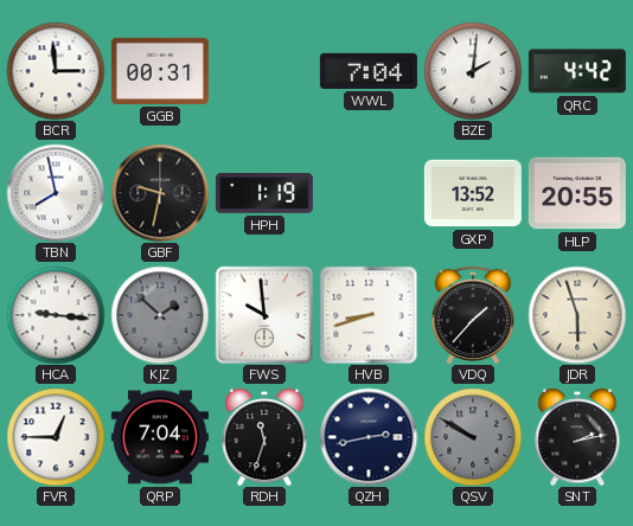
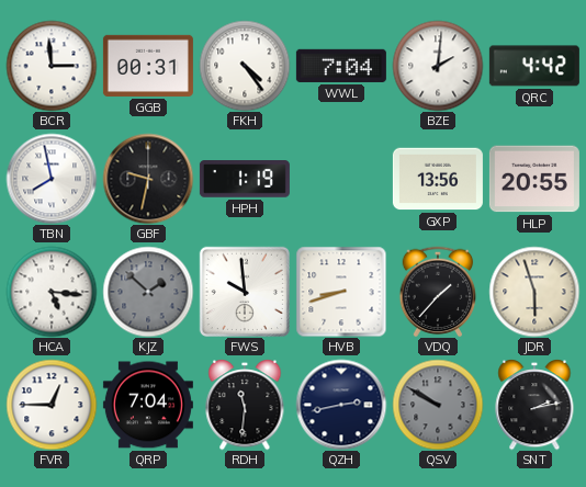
FKH: none -> 4:24 (245, 66)
GXP: 13:52 -> 13:56 (438, 179)
HCA: 9:16 -> 5:16 (52, 292)
RDH: 11:33 -> 11:31 (245, 405)
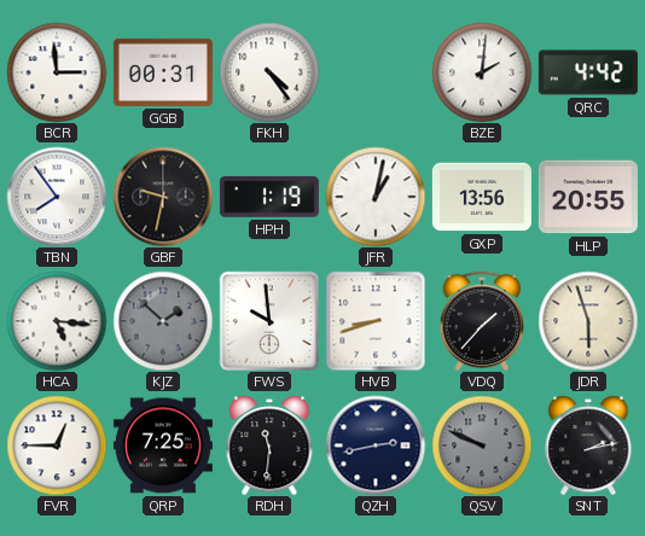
WWL: 7:04 -> none (341, 66)
TBN: 7:58 -> 7:54 (57, 197)
JFR: none -> 1:02 (376, 197)
QRP: 7:04 -> 7:25 (163, 445)
QSV: 9:50 -> 9:49 (482, 445)
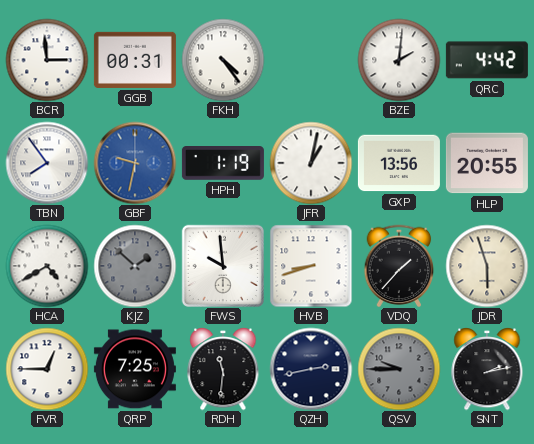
GBF dial: black -> blue (135, 163)
HCA: 5:16 -> 4:40 (47, 266)
QSV: 9:49 -> 9:45 (399, 369)
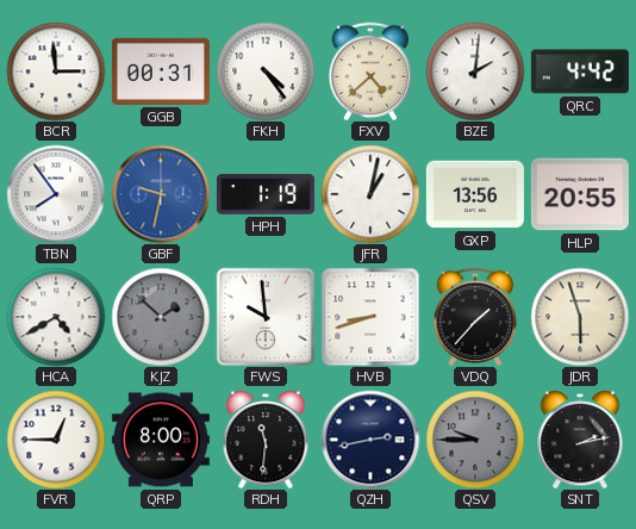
FXV: none -> 4:38 (370, 71)
QRP: 7:25 -> 8:00 (161, 440)
